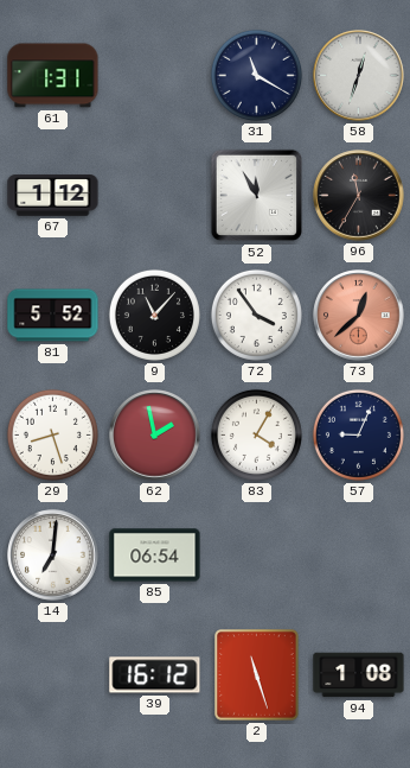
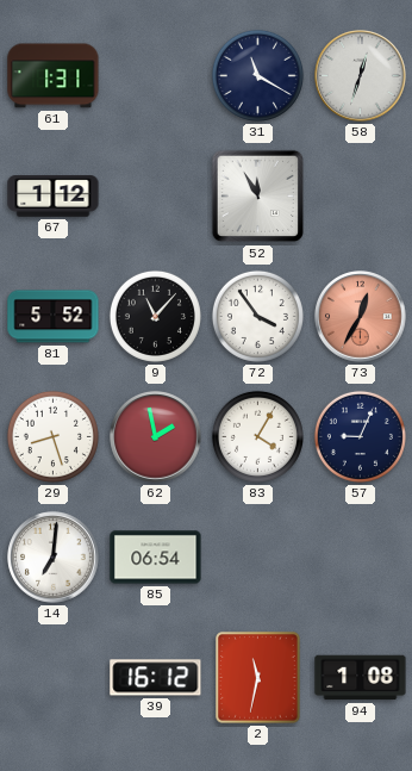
96: 11:35 -> none (359, 196)
73: 12:38 -> 12:35 (361, 317)
2: 11:27 -> 11:32 (258, 678)
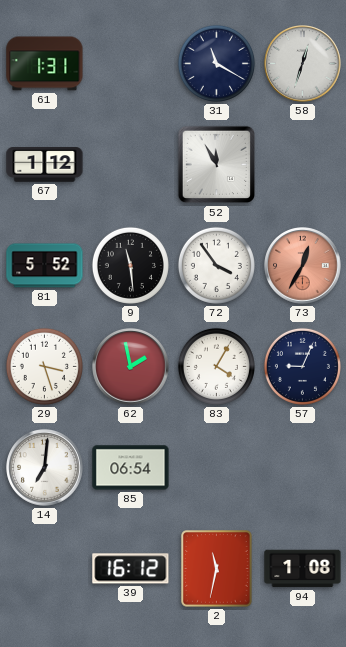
9: 11:07 -> 11:29 (130, 265)
29: 8:27 -> 3:27 (44, 366)
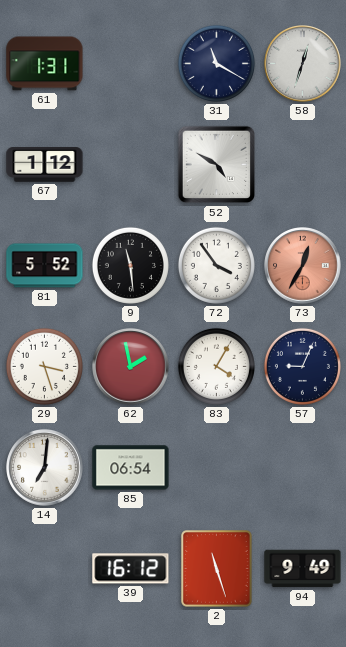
52: 11:55 -> 4:50 (217, 165)
2: 11:32 -> 11:27 (217, 569)
94: 1:08 -> 9:49 (303, 569)
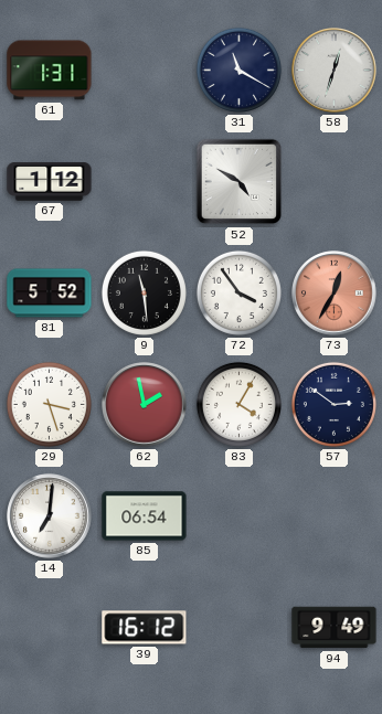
57: 9:04 -> 2:51 (333, 404)
2: 11:27 -> none (217, 569)
